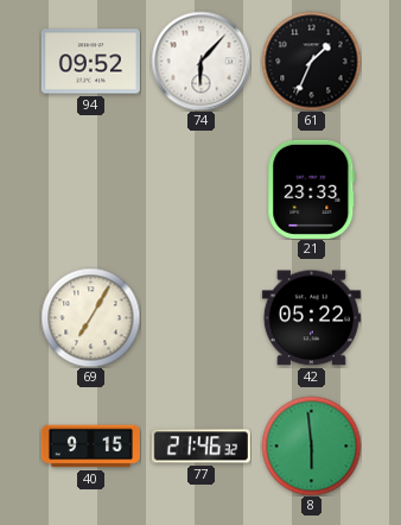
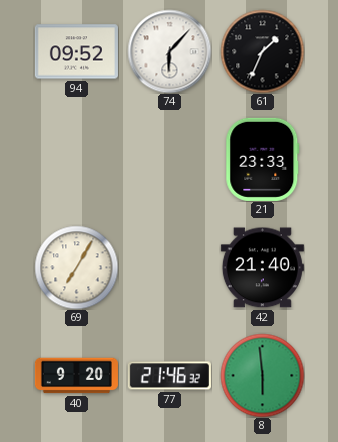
42: 05:22 -> 21:40 (262, 268)
40: 9:15 -> 9:20 (76, 376)
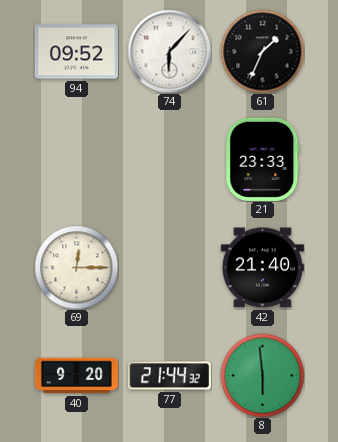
69: 7:05 -> 12:15 (76, 267)
77: 21:46 -> 21:44 (169, 376)
